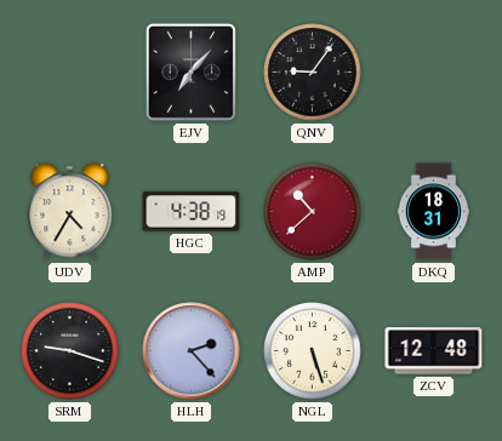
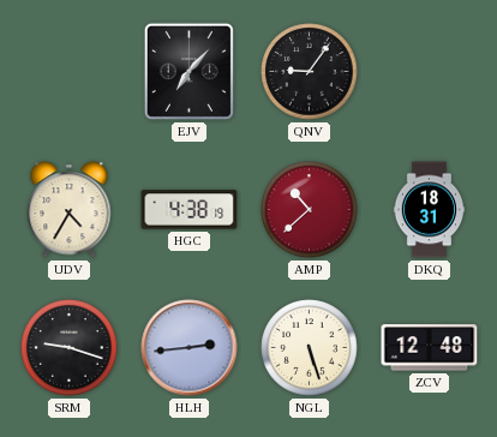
HLH: 2:23 -> 2:44 (190, 348)
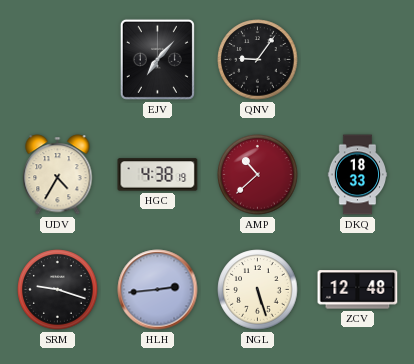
DKQ: 18:31 -> 18:33 (358, 175)
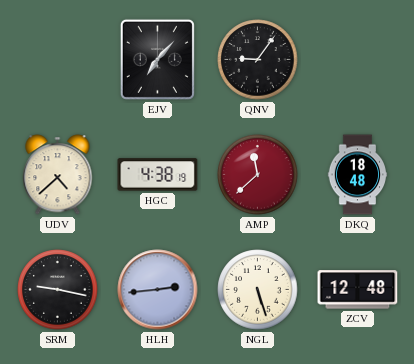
UDV: 4:35 -> 4:38 (58, 175)
AMP: 10:38 -> 11:38 (258, 175)
DKQ: 18:33 -> 18:48 (358, 175)
SRM: 9:18 -> 9:17 (58, 290)
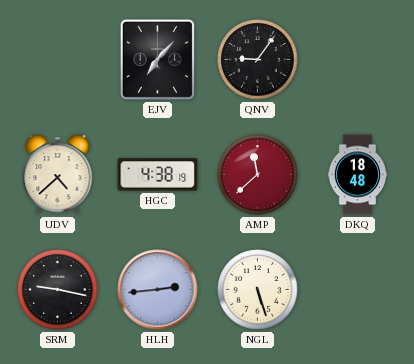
ZCV: 12:48 -> none (358, 290)
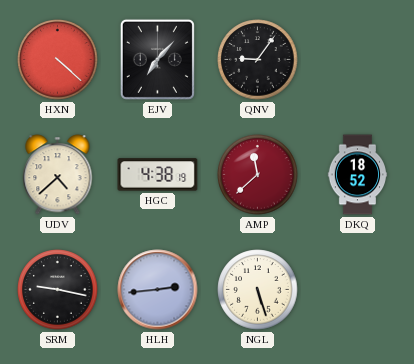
HXN: none -> 4:22 (58, 60)
DKQ: 18:48 -> 18:52 (358, 175)
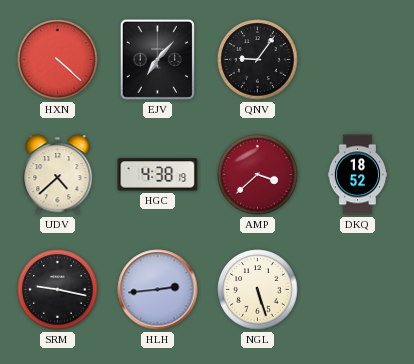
AMP: 11:38 -> 3:38 (258, 175)
